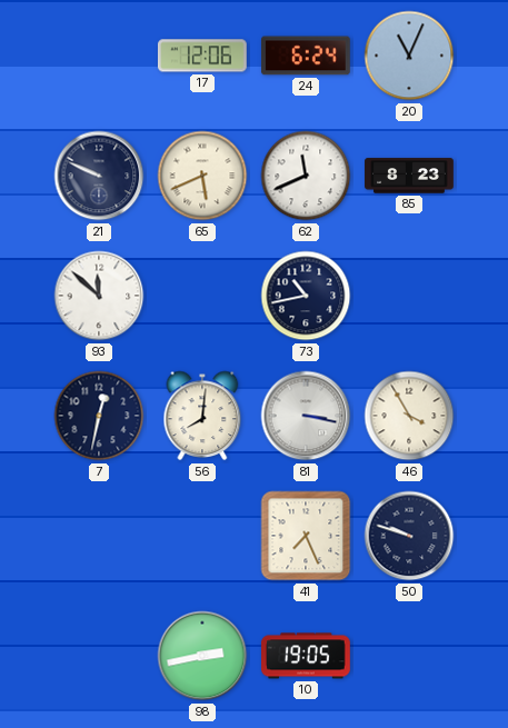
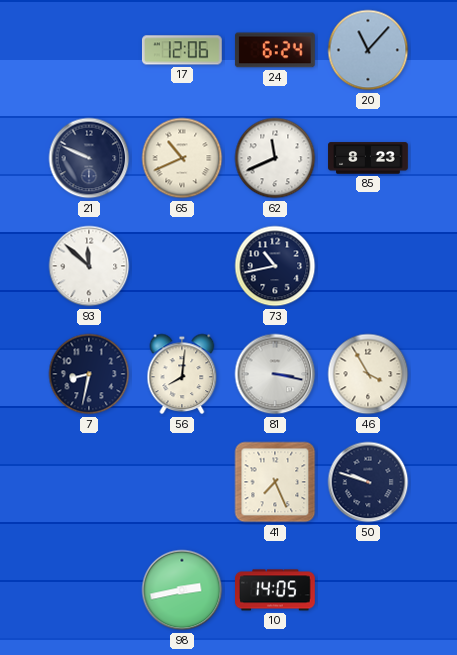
20: 11:04 -> 11:07 (368, 50)
65: 5:41 -> 10:41 (182, 158)
7: 12:32 -> 8:32 (89, 374)
10: 19:05 -> 14:05 (276, 590)
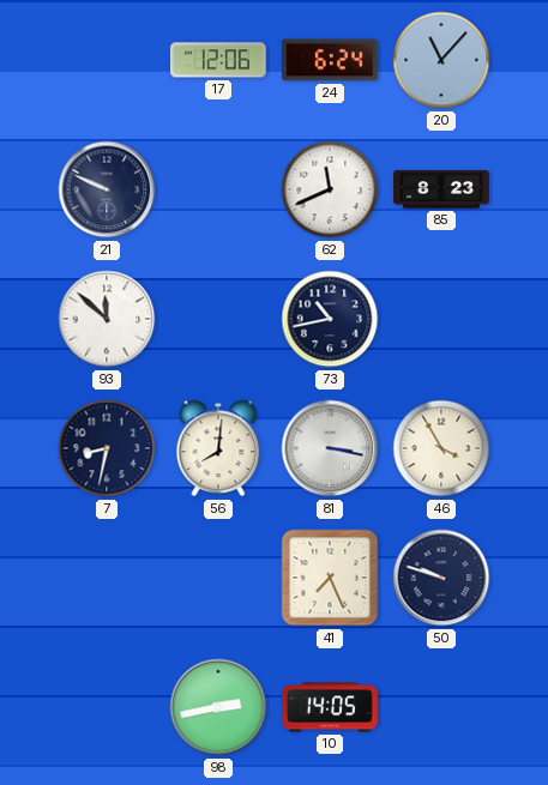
65: 10:41 -> none (182, 158)
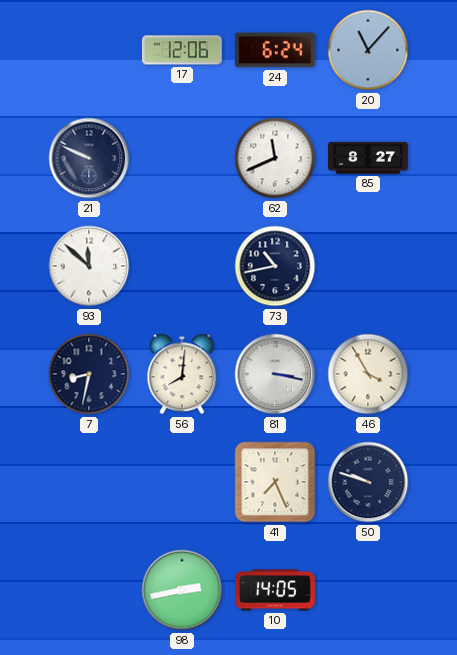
85: 8:23 -> 8:27 (368, 158)
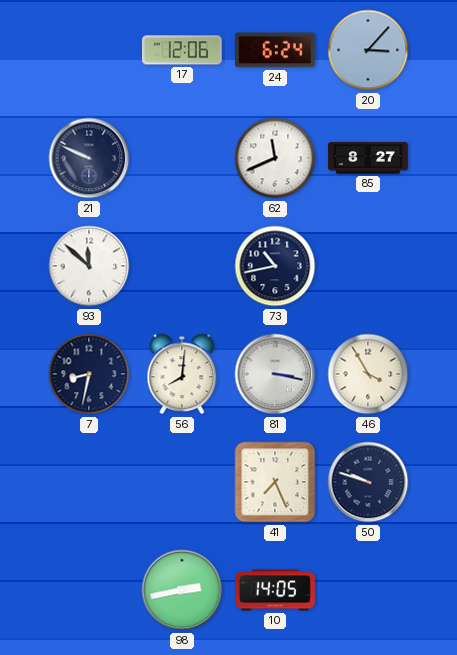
20: 11:07 -> 3:07 (368, 50)
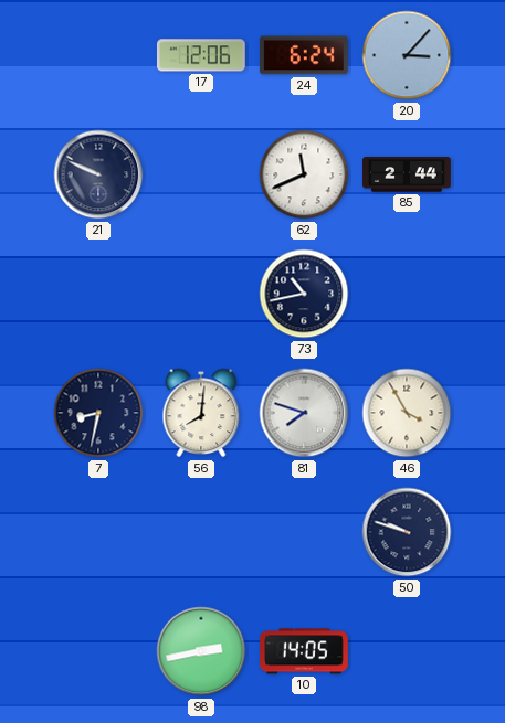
85: 8:27 -> 2:44 (407, 174)
93: 11:52 -> none (89, 266)
81: 3:17 -> 7:48 (304, 413)
41: 7:26 -> none (275, 482)
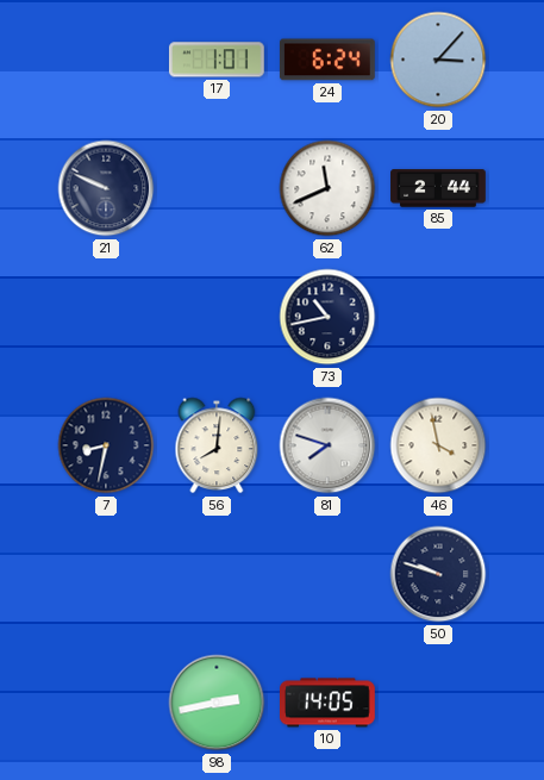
17: 12:06 -> 1:01 (217, 60)
46: 3:55 -> 3:58 (438, 445)
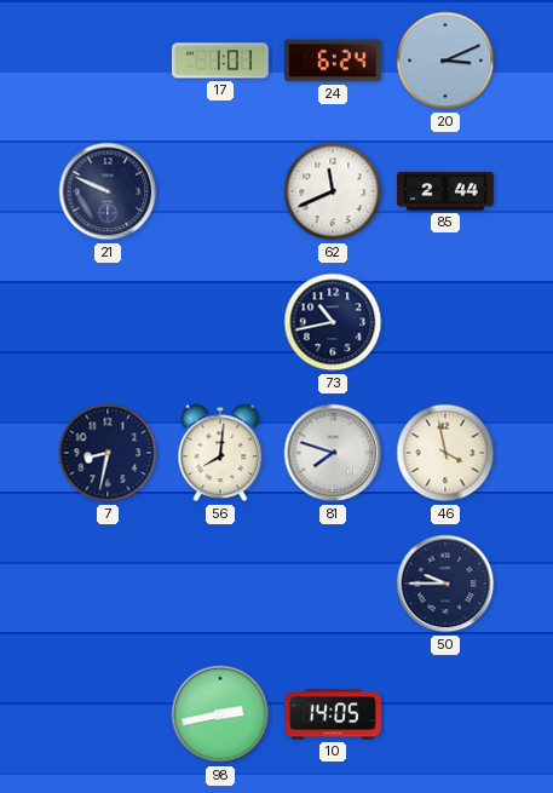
20: 3:07 -> 3:11 (445, 61)
50: 9:48 -> 9:45 (445, 584)
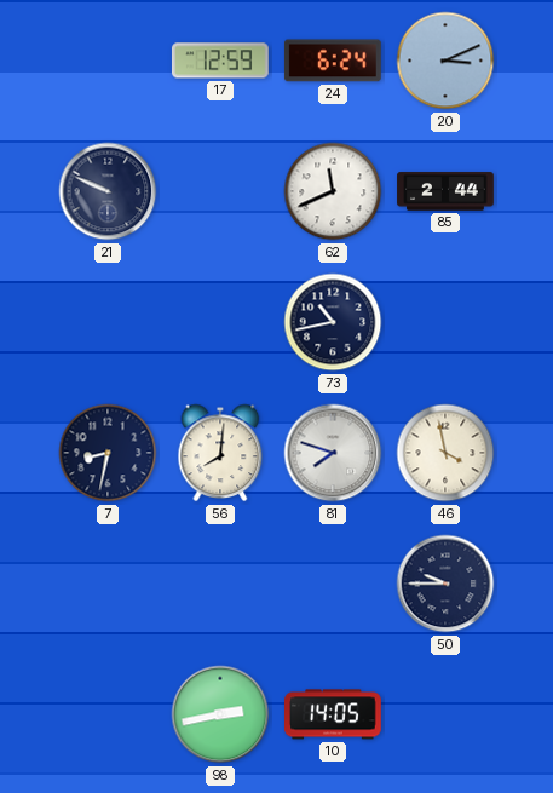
17: 1:01 -> 12:59 (220, 61)
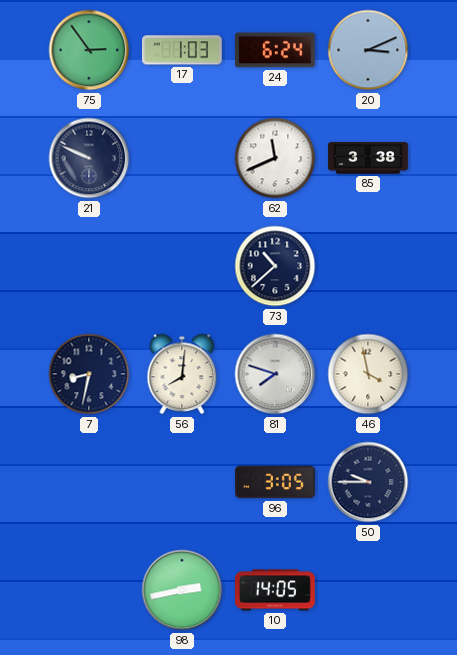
75: none -> 2:54 (89, 50)
17: 12:59 -> 1:03 (182, 50)
85: 2:44 -> 3:38 (368, 158)
73: 10:43 -> 10:38 (275, 266)
96: none -> 3:05 (276, 482)
